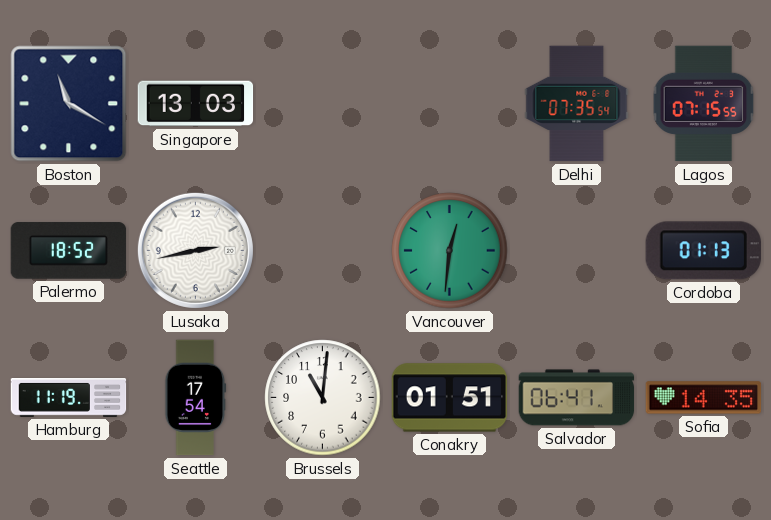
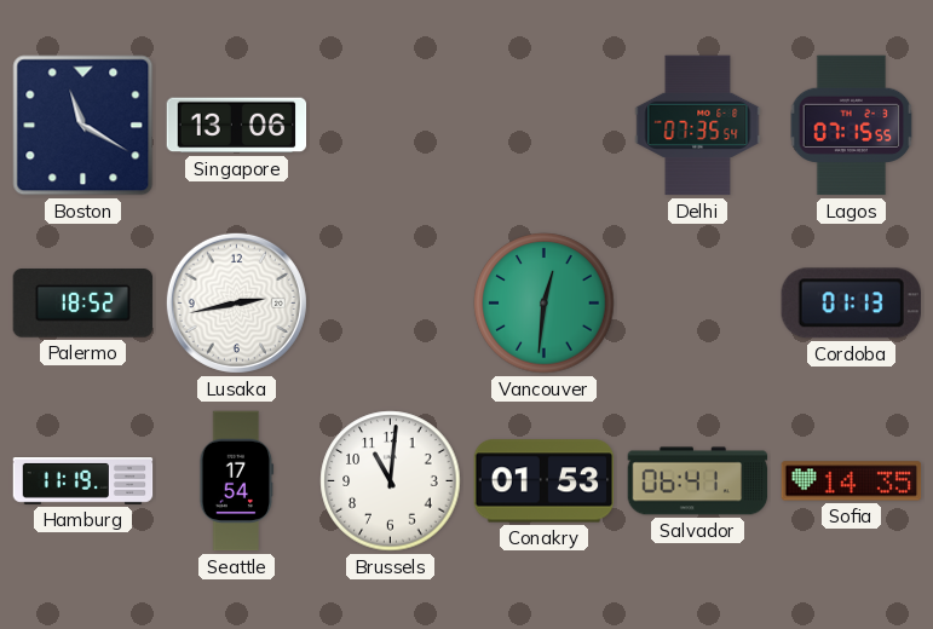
Singapore: 13:03 -> 13:06 (237, 126)
Conakry: 01:51 -> 01:53 (545, 481)
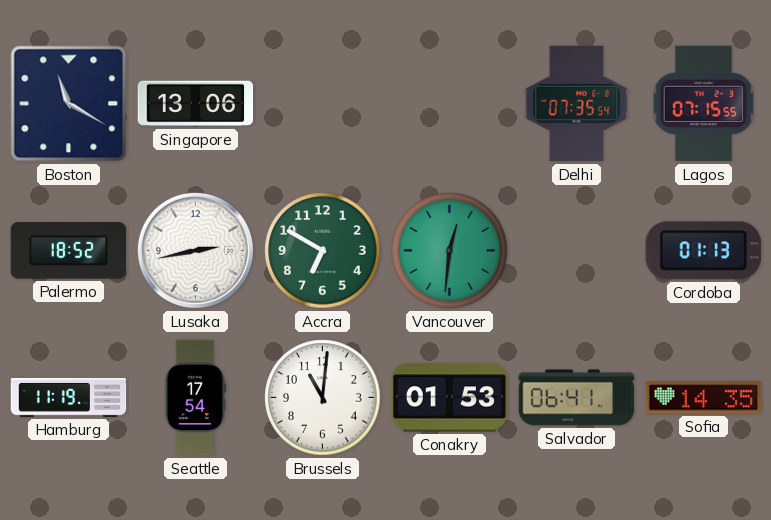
Accra: none -> 6:50 (323, 251)
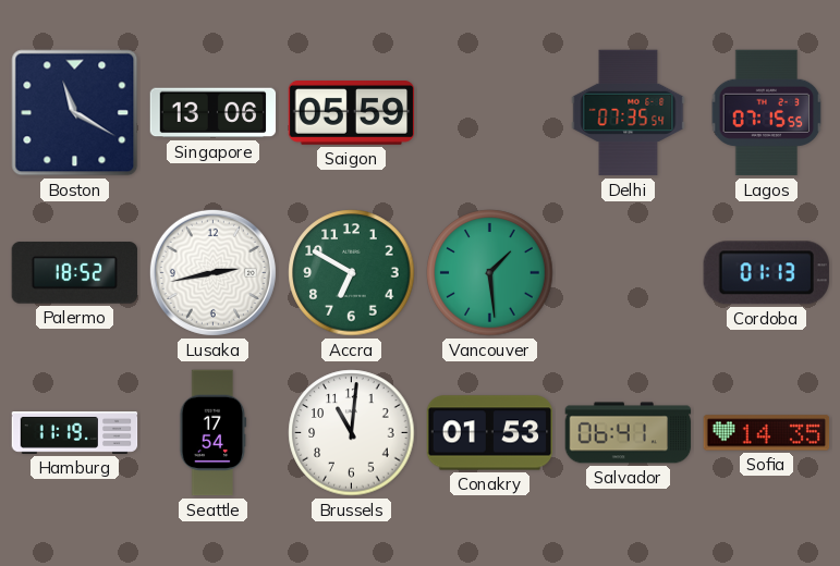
Saigon: none -> 05:59 (352, 113)
Vancouver: 12:31 -> 1:29 (490, 273)
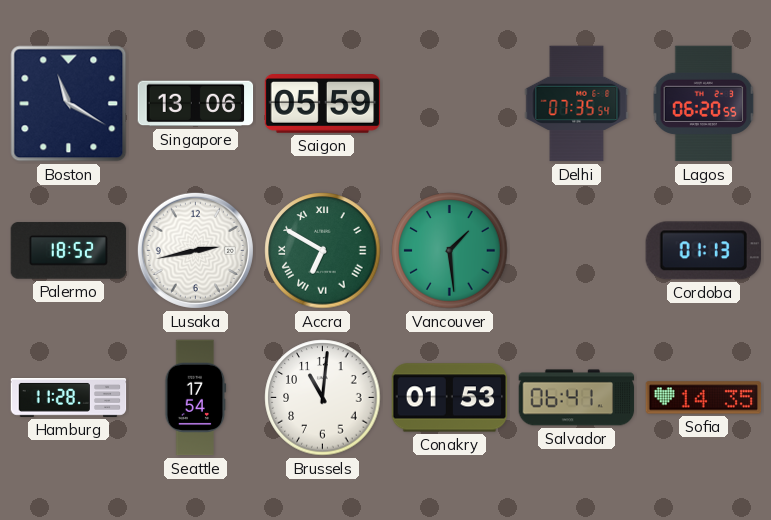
Lagos: 07:15 -> 06:20 (704, 104)
Accra numerals: Arabic -> Roman (323, 251)
Hamburg: 11:19 -> 11:28 (69, 398)
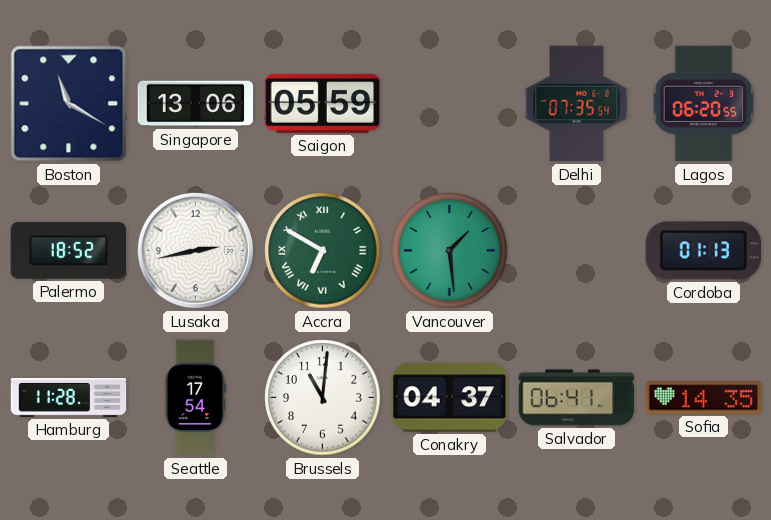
Conakry: 01:53 -> 04:37 (450, 398)
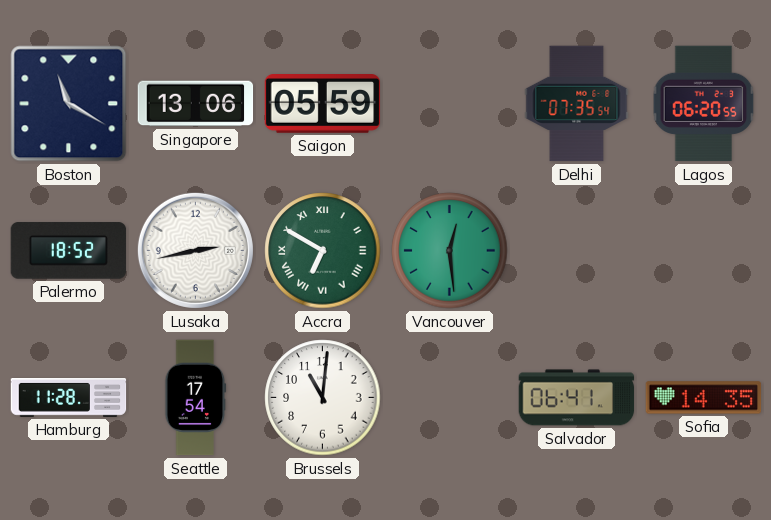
Vancouver: 1:29 -> 12:29 (450, 251)
Cordoba: 01:13 -> none (703, 251)
Conakry: 04:37 -> none (450, 398)
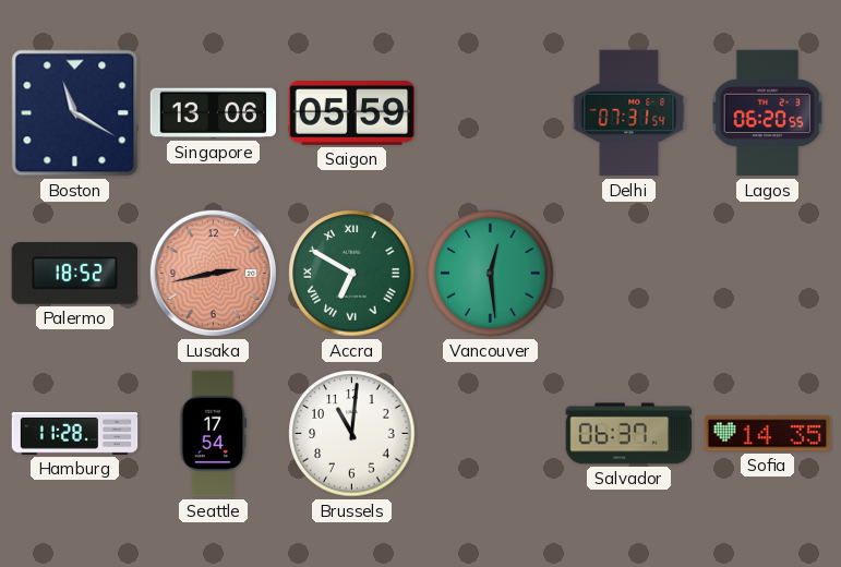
Delhi: 07:35 -> 07:31 (629, 113)
Lusaka dial: white -> salmon (213, 273)
Salvador: 06:41 -> 06:37 (629, 434)
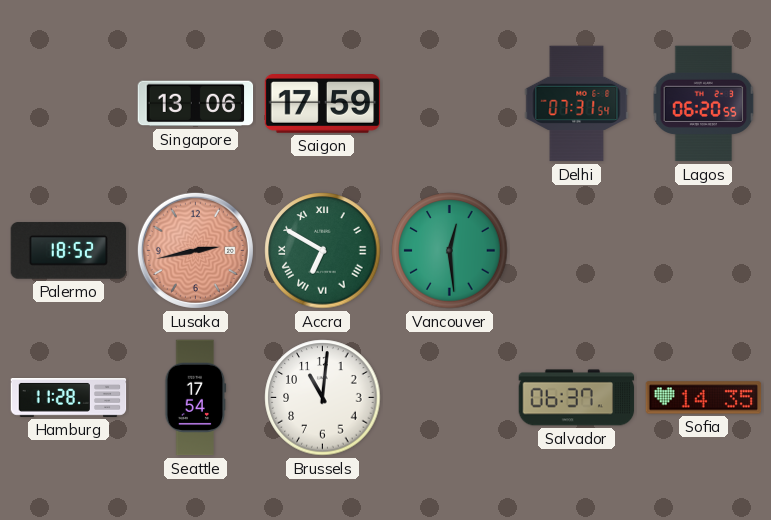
Boston: 11:20 -> none (75, 113)
Saigon: 05:59 -> 17:59 (323, 104)
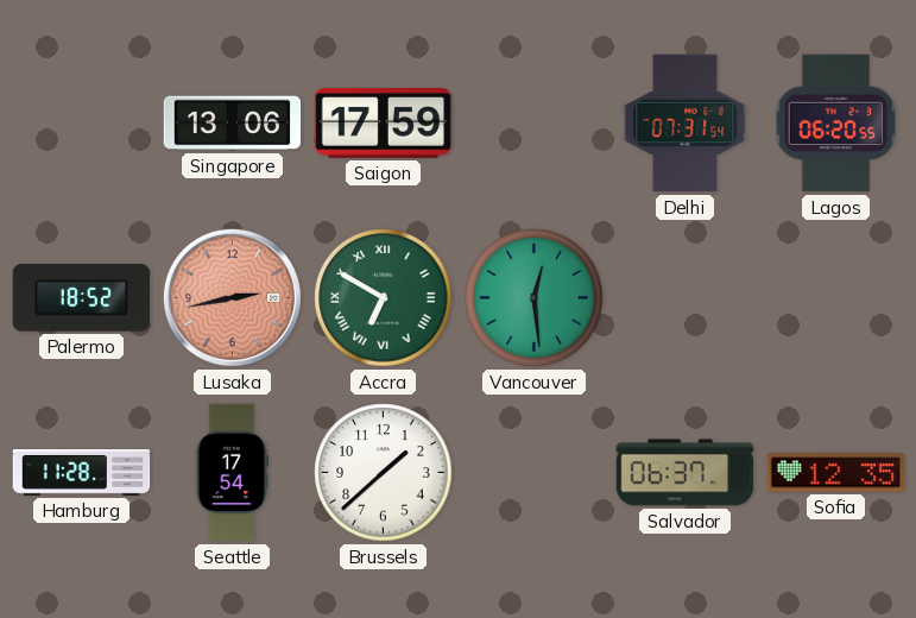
Brussels: 11:01 -> 1:38 (384, 473)
Sofia: 14:35 -> 12:35 (836, 473)
